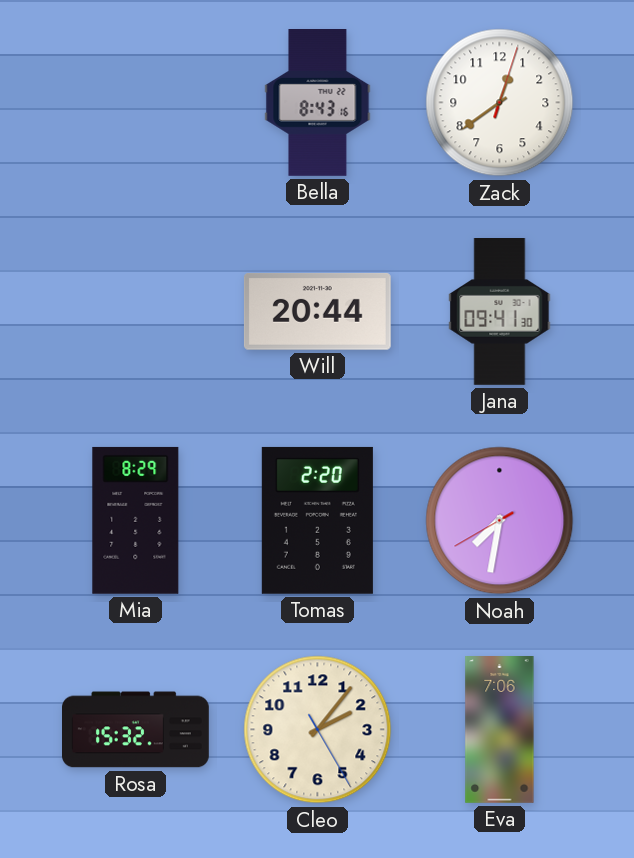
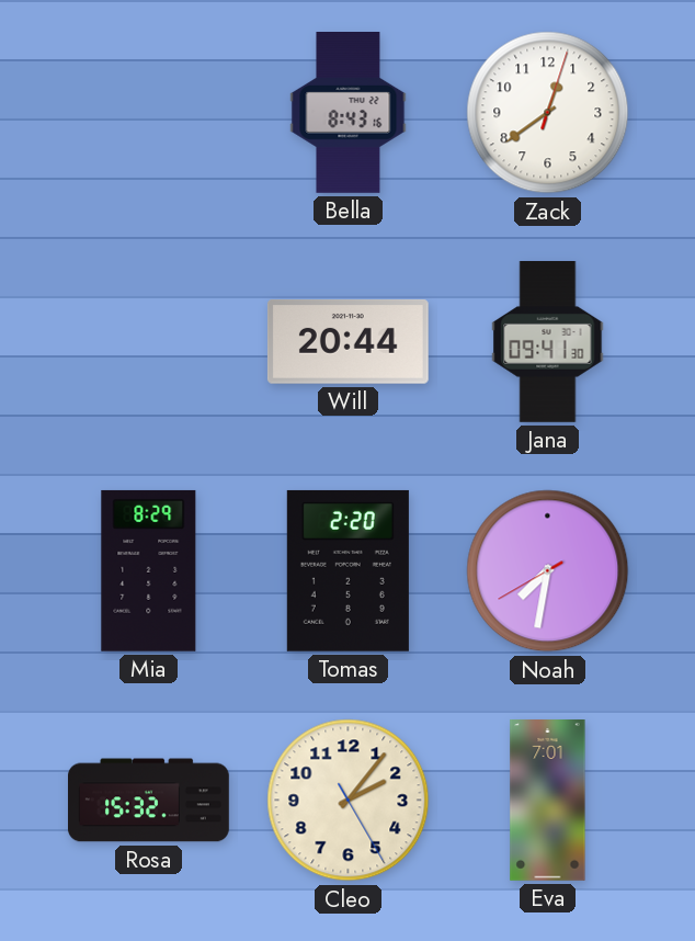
Eva: 7:06 -> 7:01 (548, 801)
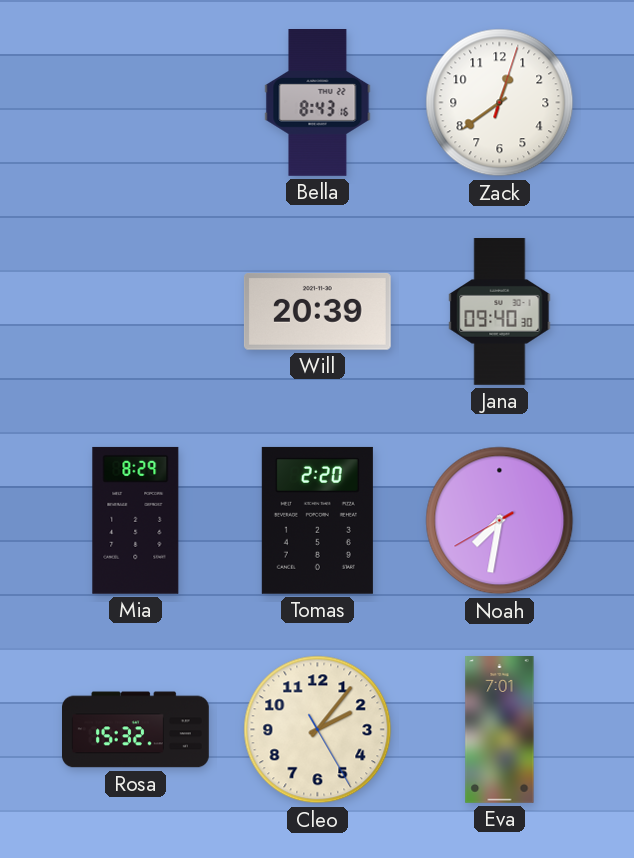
Will: 20:44 -> 20:39 (317, 312)
Jana: 09:41 -> 09:40 (500, 312)
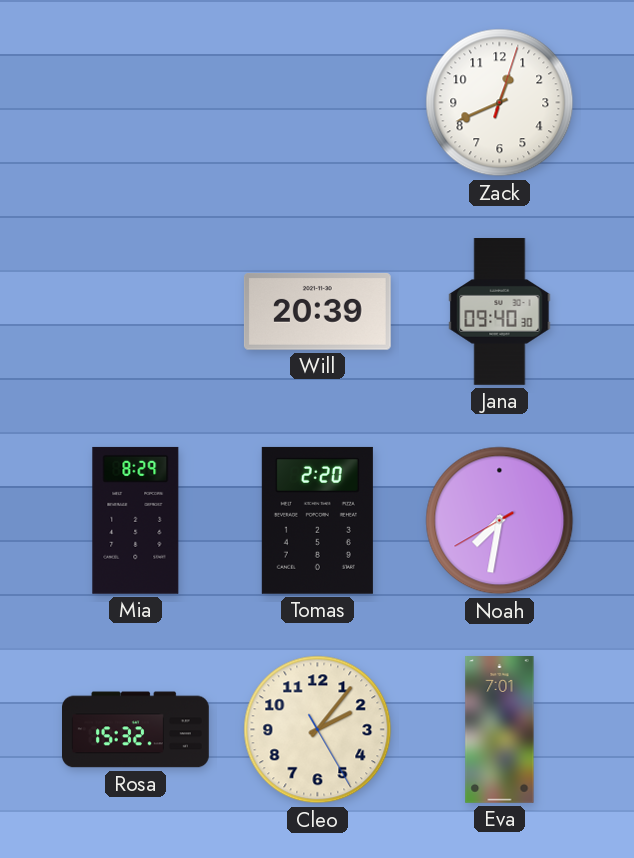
Bella: 8:43 -> none (318, 103)
Zack: 12:39 -> 12:41 (500, 103)
